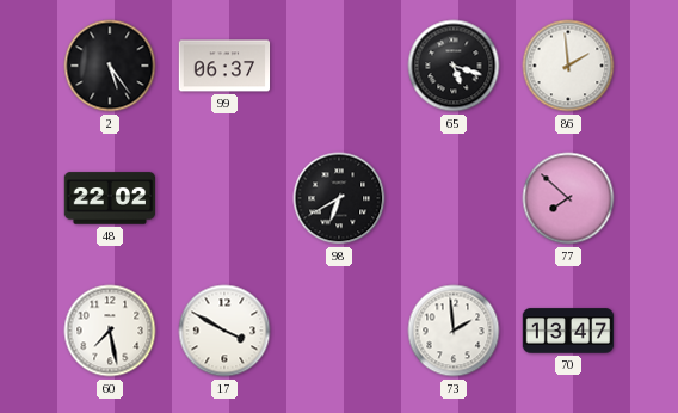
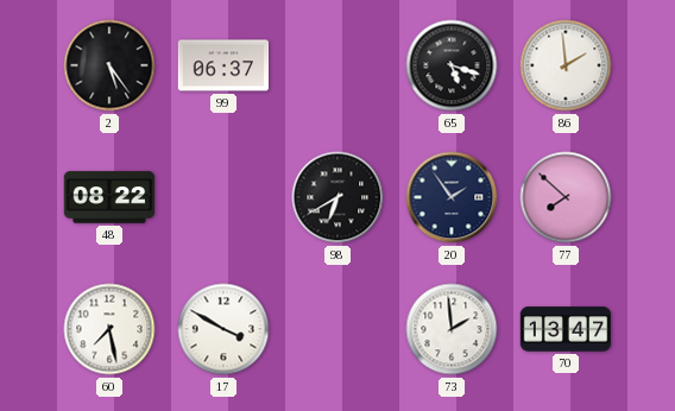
48: 22:02 -> 08:22 (109, 197)
20: none -> 1:54 (452, 197)
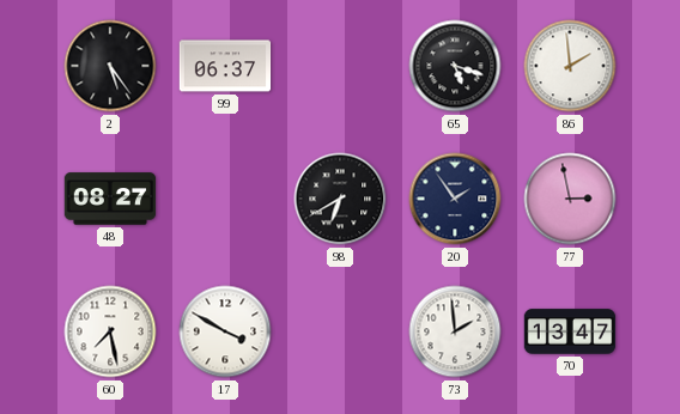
48: 08:22 -> 08:27 (110, 199)
77: 7:52 -> 2:58 (570, 199)
